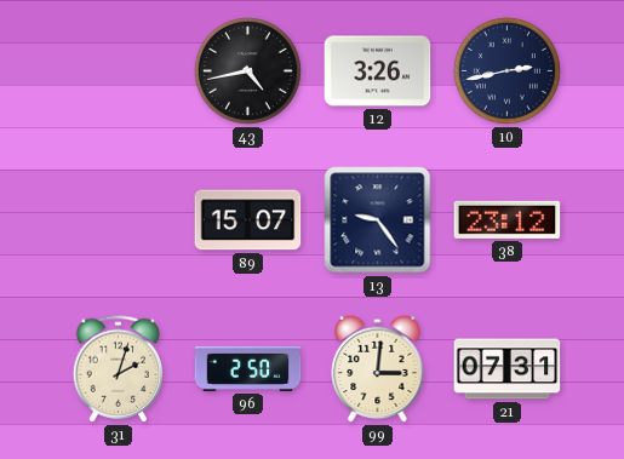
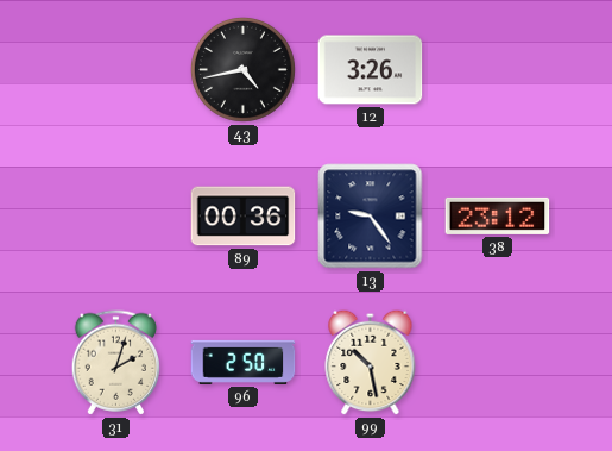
10: 2:43 -> none (506, 70)
89: 15:07 -> 00:36 (244, 217)
99: 3:01 -> 10:28 (371, 362)
21: 07:31 -> none (508, 369)
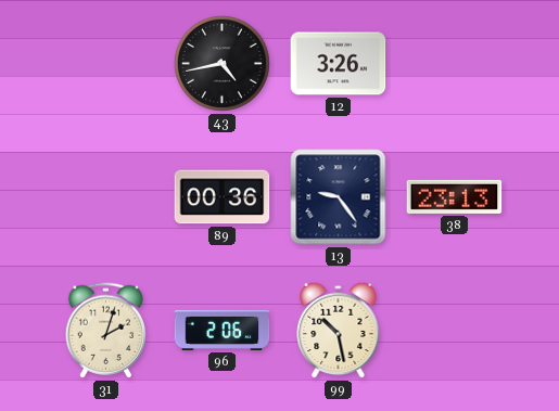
38: 23:12 -> 23:13 (455, 196)
96: 2:50 -> 2:06 (223, 330)
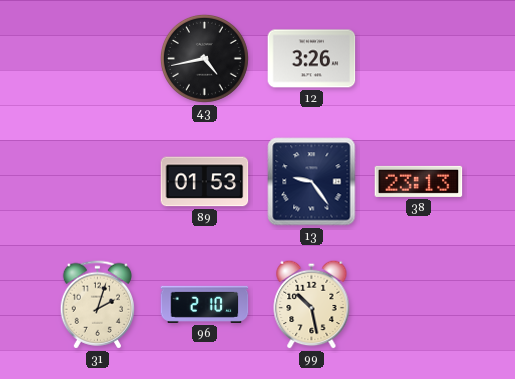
89: 00:36 -> 01:53 (205, 182)
96: 2:06 -> 2:10 (205, 304)
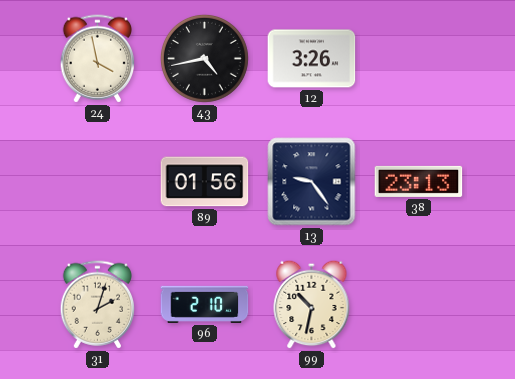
24: none -> 3:58 (98, 59)
89: 01:53 -> 01:56 (205, 182)
99: 10:28 -> 10:32 (312, 304)
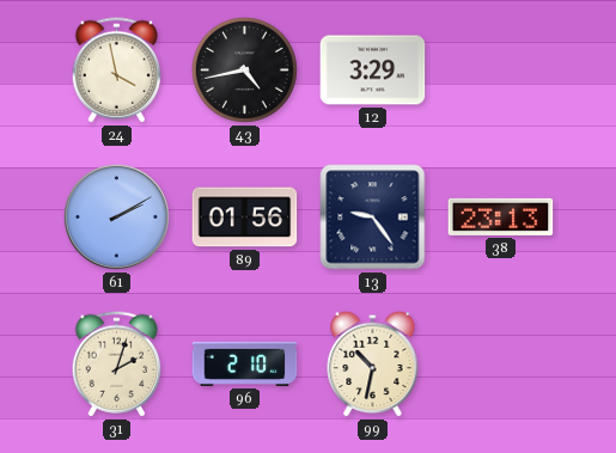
12: 3:26 -> 3:29 (373, 71)
61: none -> 2:10 (116, 216)
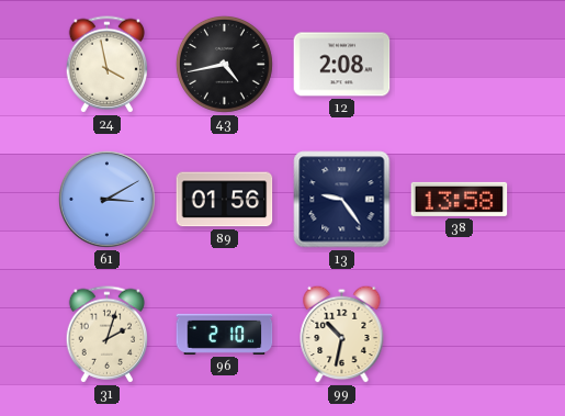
12: 3:29 -> 2:08 (342, 65)
61: 2:10 -> 3:10 (106, 199)
38: 23:13 -> 13:58 (460, 199)
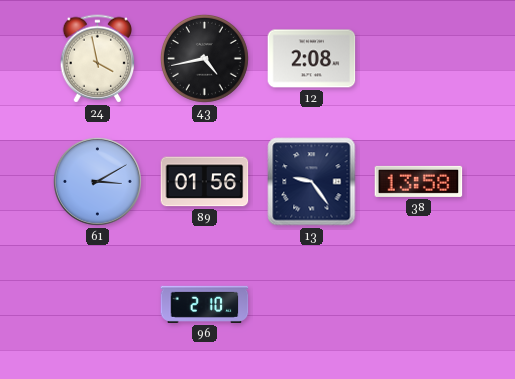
31: 2:03 -> none (108, 335)
99: 10:32 -> none (342, 334)
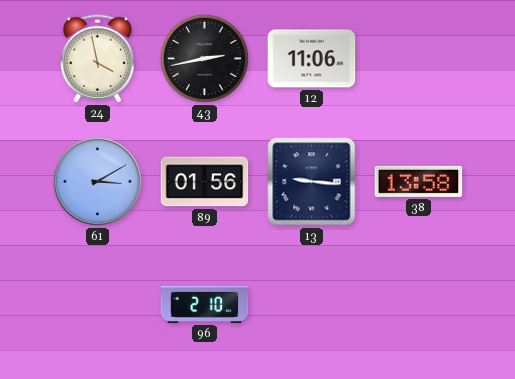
43: 4:43 -> 2:43 (204, 58)
12: 2:08 -> 11:06 (312, 59)
13: 9:24 -> 9:16 (312, 182)
